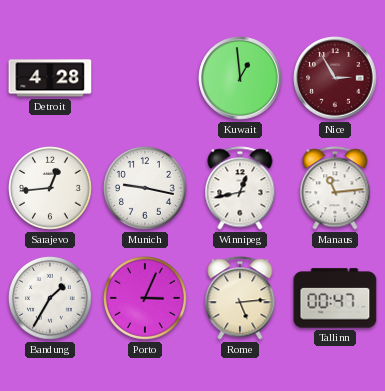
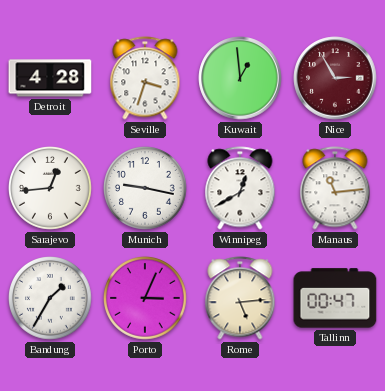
Seville: none -> 3:33 (145, 78)
Winnipeg: 12:43 -> 12:40 (240, 188)
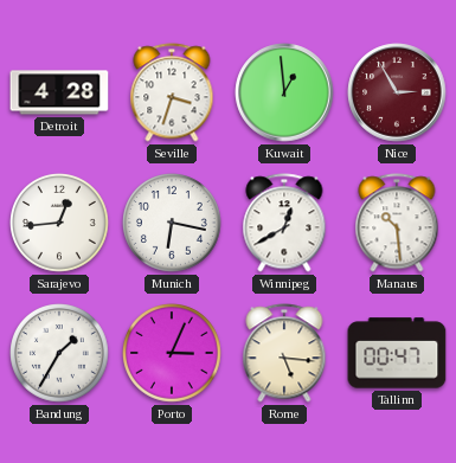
Munich: 9:17 -> 6:17 (173, 224)
Manaus: 11:14 -> 10:29 (397, 223)
Rome: 5:14 -> 5:16 (284, 353)
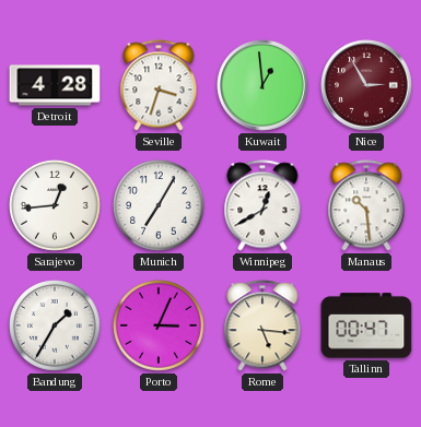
Munich: 6:17 -> 7:05 (160, 206)
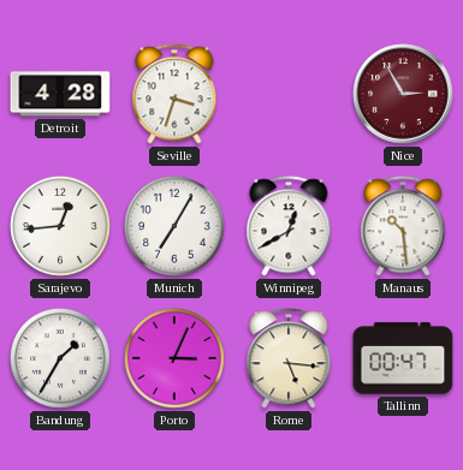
Kuwait: 12:59 -> none (262, 85)
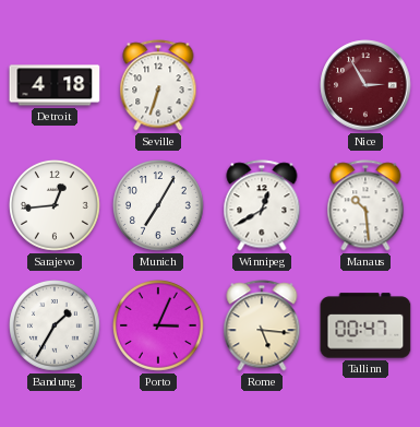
Detroit: 4:28 -> 4:18 (55, 85)
Seville: 3:33 -> 6:33 (158, 85)
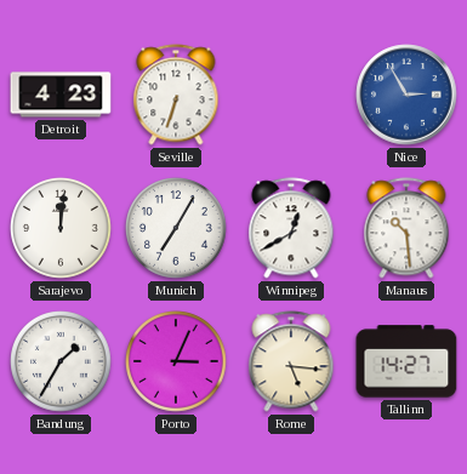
Detroit: 4:18 -> 4:23 (61, 95)
Nice dial: burgundy -> blue (406, 95)
Sarajevo: 12:44 -> 12:01 (62, 229)
Tallinn: 00:47 -> 14:27 (406, 361)
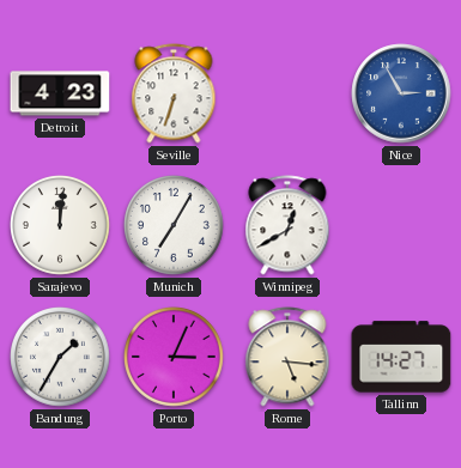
Manaus: 10:29 -> none (406, 228)
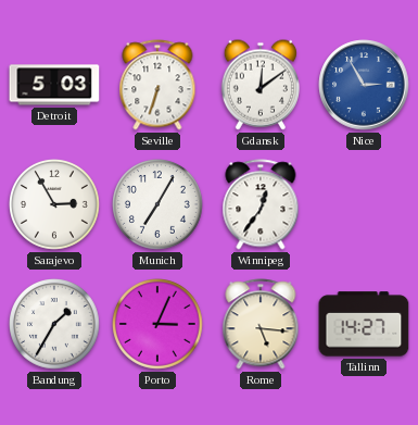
Detroit: 4:23 -> 5:03 (54, 85)
Gdansk: none -> 12:09 (261, 85)
Sarajevo: 12:01 -> 2:55 (55, 205)
Winnipeg: 12:40 -> 12:36 (261, 204)
